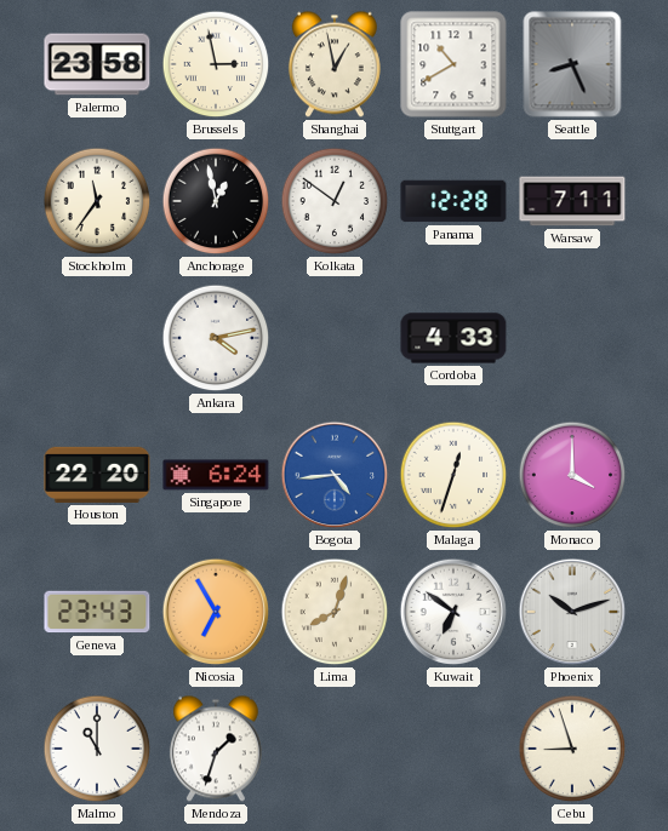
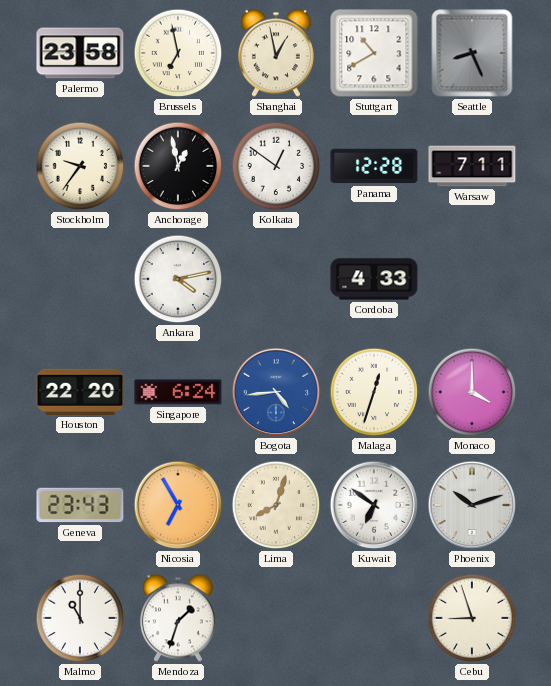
Brussels: 2:58 -> 6:58 (178, 53)
Stockholm: 11:36 -> 9:36 (80, 166)
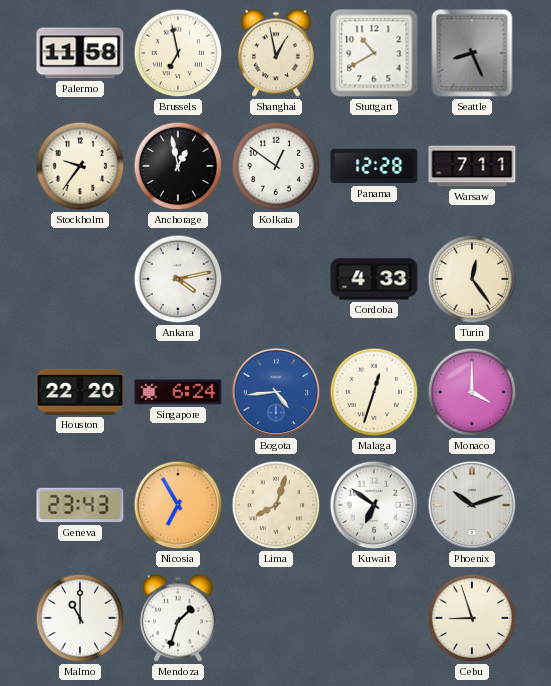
Palermo: 23:58 -> 11:58 (80, 53)
Turin: none -> 12:24 (472, 279)
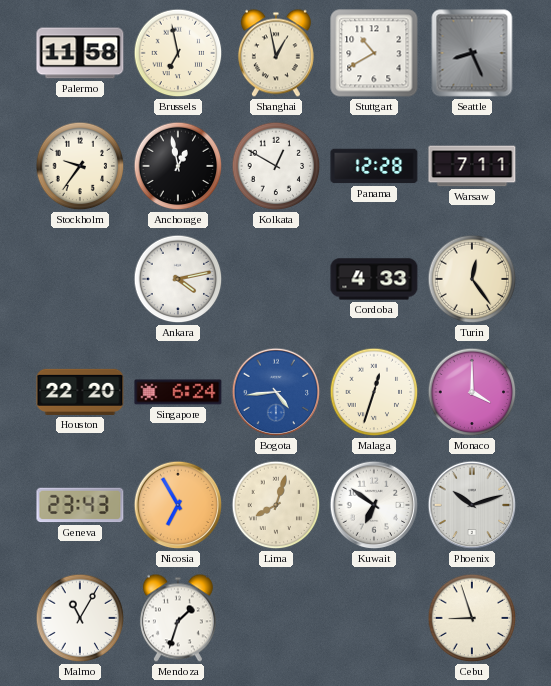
Kolkata: 12:51 -> 12:50 (276, 166)
Malmo: 11:00 -> 11:05 (80, 618)
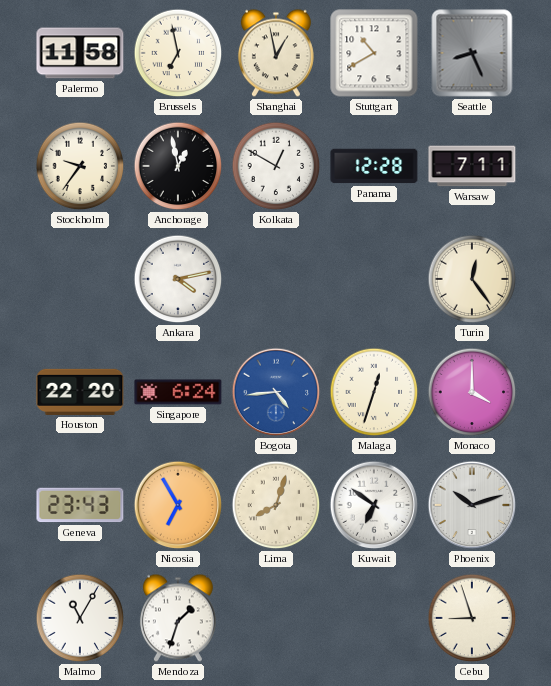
Cordoba: 4:33 -> none (374, 279)
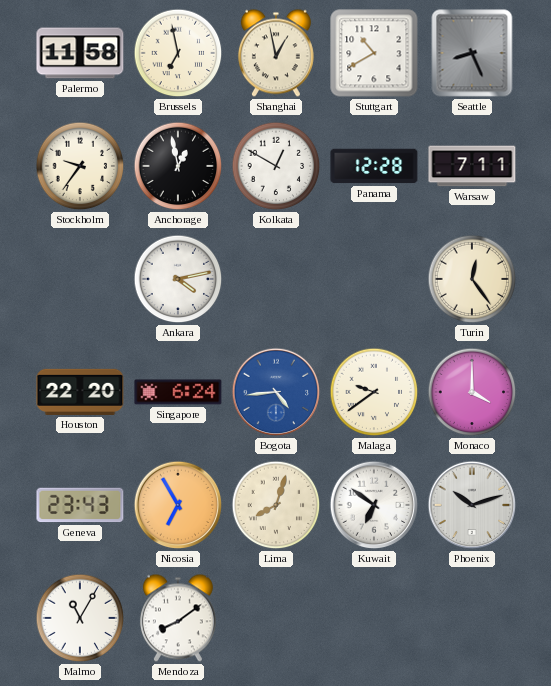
Malaga: 12:33 -> 9:39 (374, 392)
Mendoza: 1:33 -> 8:09 (178, 618)
Cebu: 8:57 -> none (472, 618)
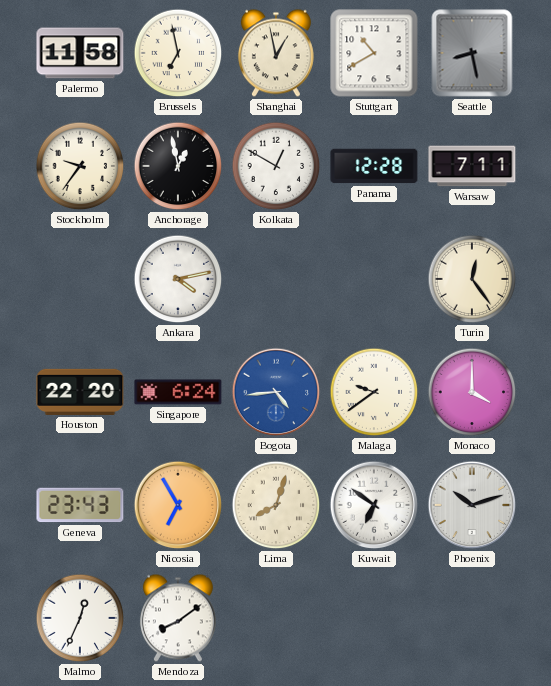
Seattle: 8:26 -> 8:28 (472, 53)
Malmo: 11:05 -> 12:34 (80, 618)
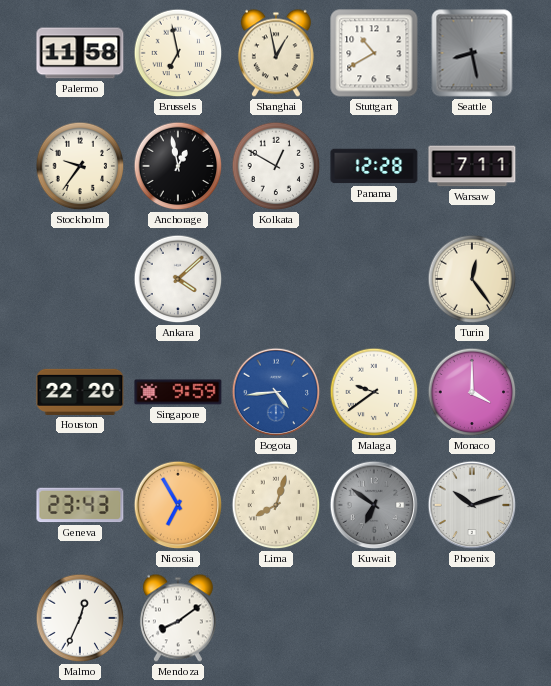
Ankara: 4:13 -> 4:08 (178, 279)
Singapore: 6:24 -> 9:59 (178, 392)
Kuwait dial: white -> grey (374, 505)
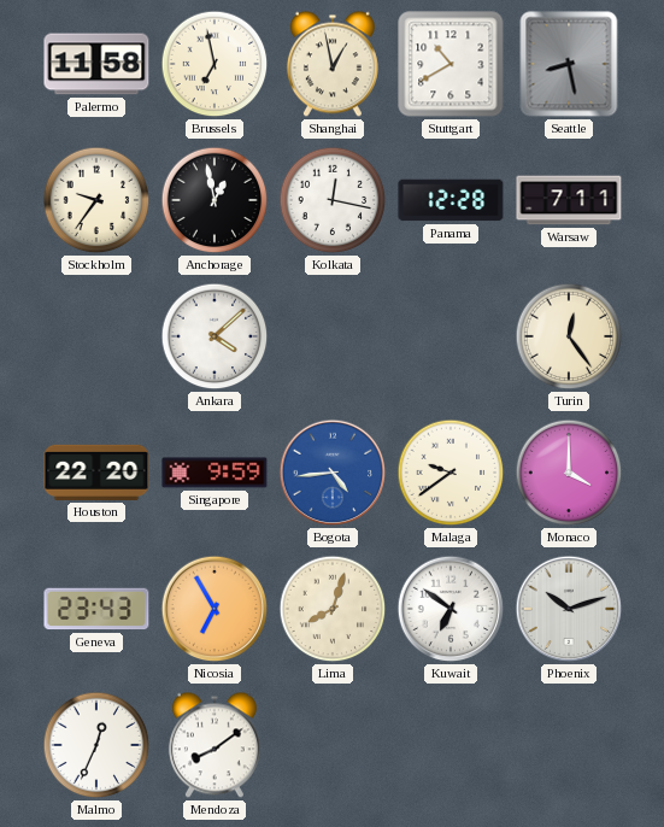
Kolkata: 12:50 -> 12:17 (333, 200)
Kuwait dial: grey -> white (451, 609)
